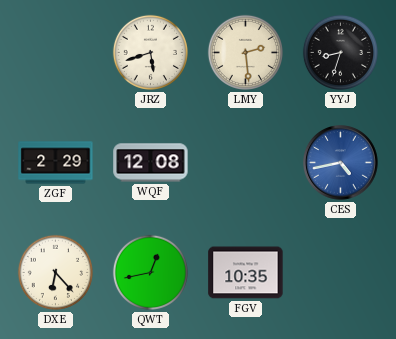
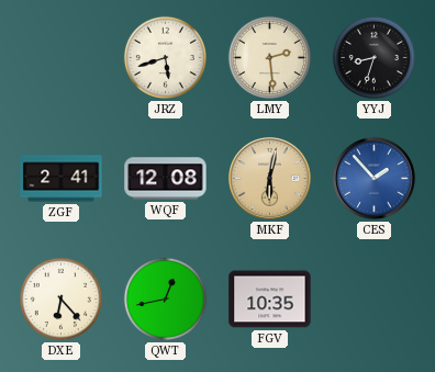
ZGF: 2:29 -> 2:41 (62, 179)
MKF: none -> 6:02 (270, 179)
CES: 4:43 -> 1:53 (375, 179)
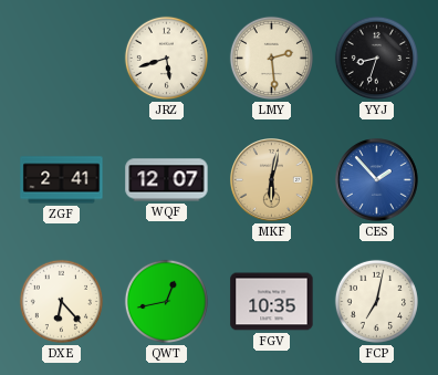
WQF: 12:08 -> 12:07 (167, 180)
FCP: none -> 7:02 (376, 301)
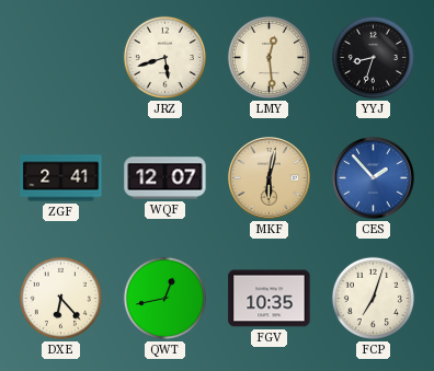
LMY: 2:29 -> 12:29 (269, 57)
FCP: 7:02 -> 7:03 (373, 298)
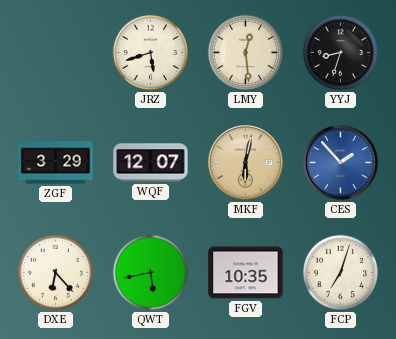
ZGF: 2:41 -> 3:29 (56, 163)
QWT: 12:43 -> 5:43 (150, 272)
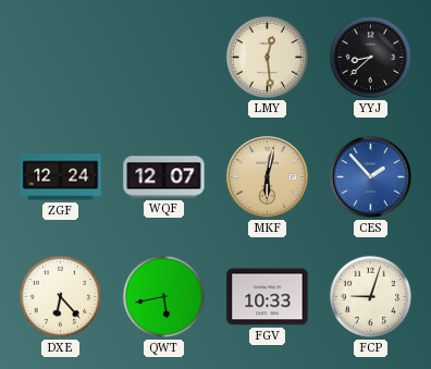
JRZ: 5:42 -> none (150, 52)
YYJ: 8:33 -> 8:38 (370, 57)
ZGF: 3:29 -> 12:24 (61, 177)
FGV: 10:35 -> 10:33 (268, 297)
FCP: 7:03 -> 9:03 (370, 296)
